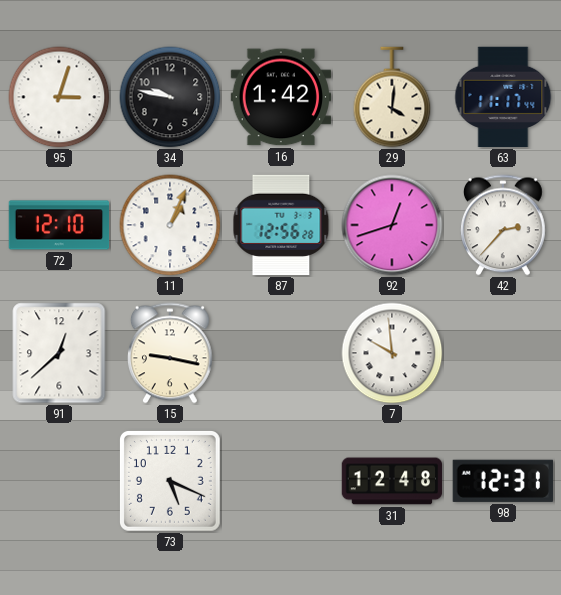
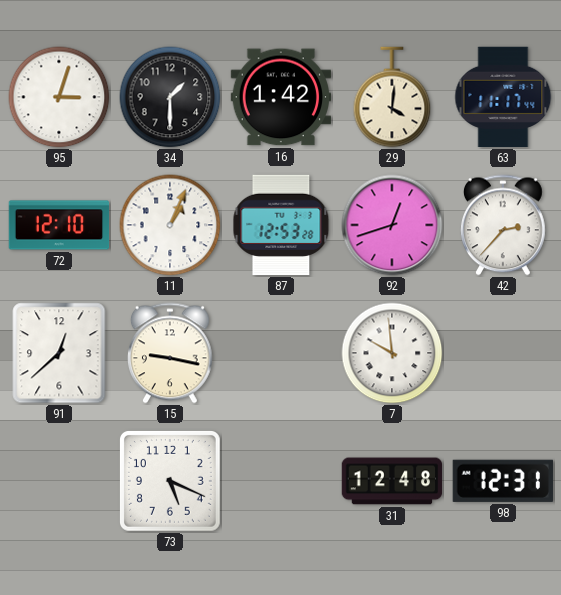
34: 9:47 -> 1:30 (170, 97)
87: 12:56 -> 12:53 (281, 225)
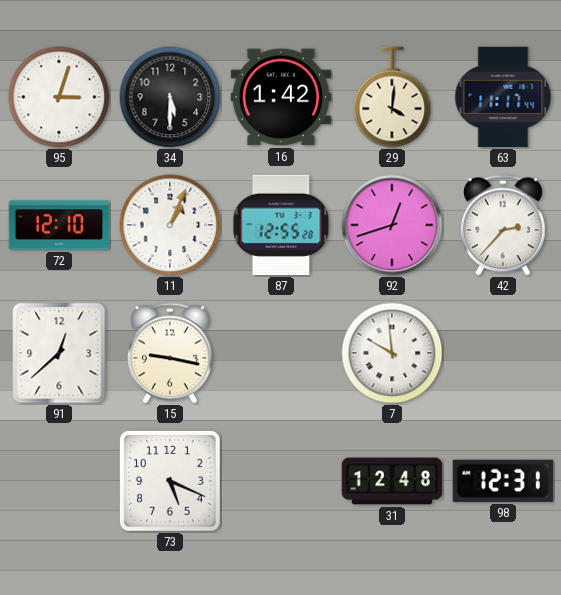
34: 1:30 -> 5:30 (170, 97)
87: 12:53 -> 12:55 (281, 225)
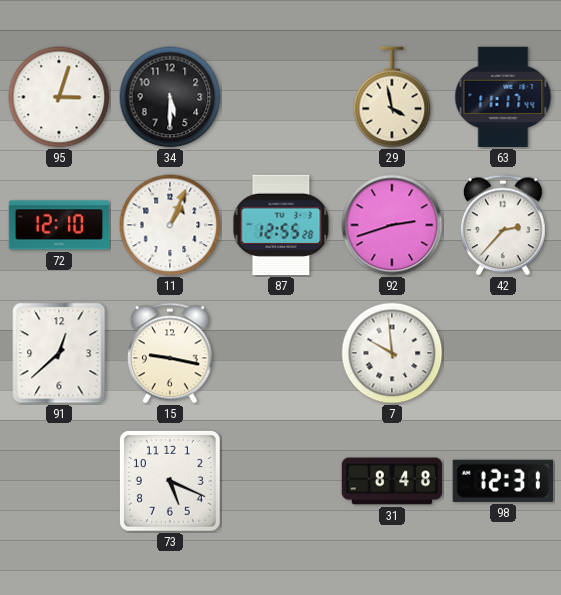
16: 1:42 -> none (281, 97)
29: 4:01 -> 3:58 (392, 97)
92: 12:42 -> 2:42 (392, 225)
31: 12:48 -> 8:48 (392, 481)
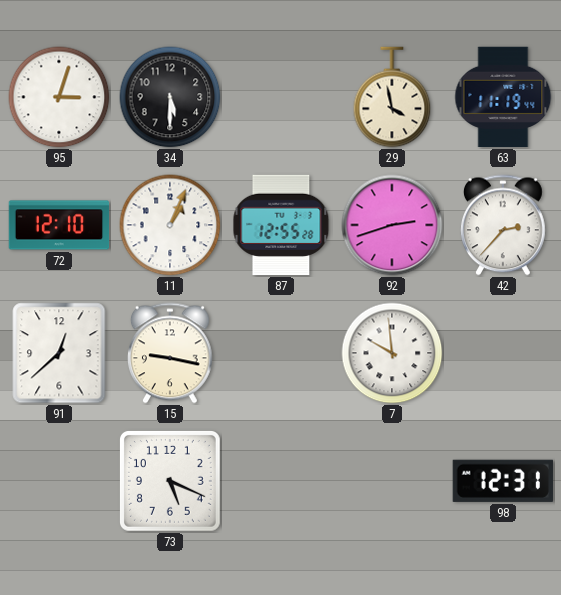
63: 11:17 -> 11:19 (503, 97)
31: 8:48 -> none (392, 481)
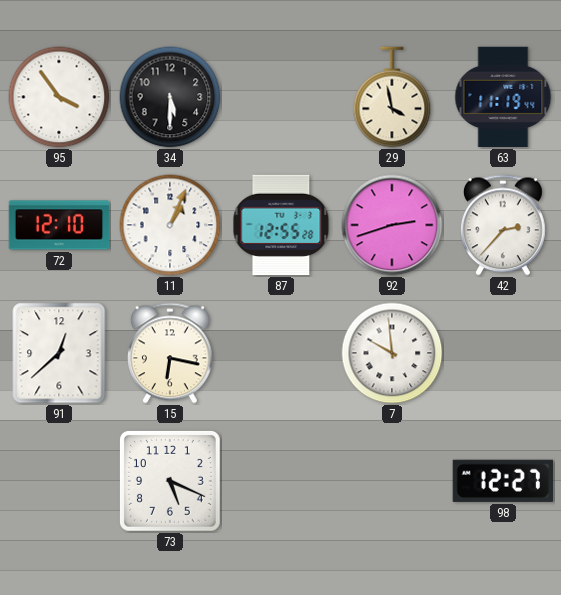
95: 3:03 -> 3:54 (59, 97)
15: 9:17 -> 6:17 (170, 353)
98: 12:31 -> 12:27 (503, 481)
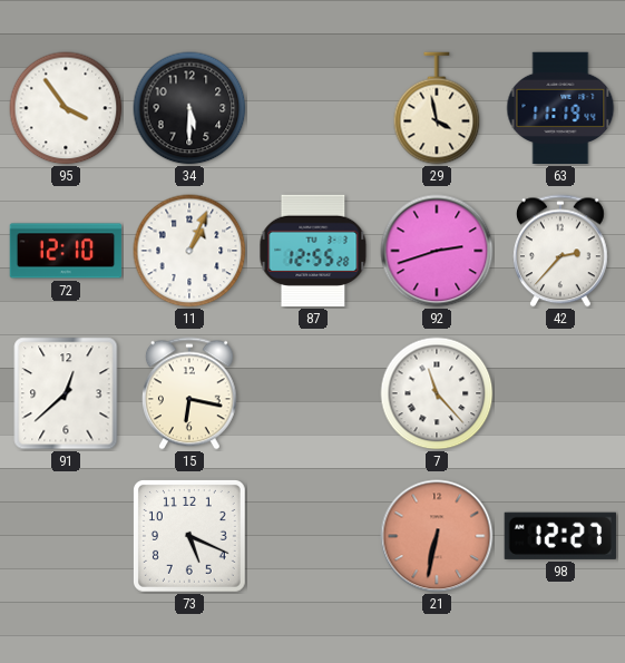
7: 9:59 -> 11:23 (437, 393)
21: none -> 6:32 (437, 536)
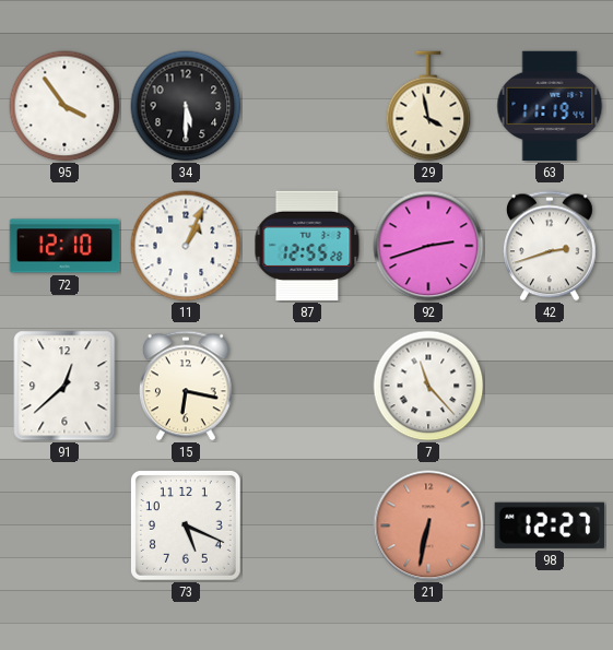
42: 2:37 -> 2:42 (550, 246)
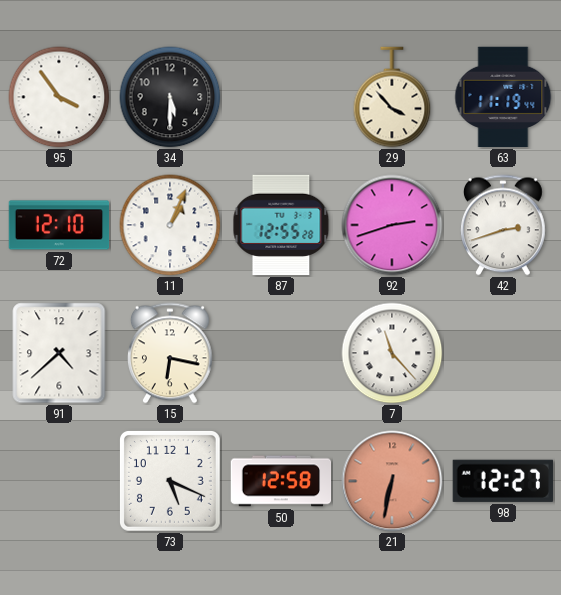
29: 3:58 -> 3:53 (392, 97)
91: 12:38 -> 4:38 (59, 353)
50: none -> 12:58 (281, 481)
